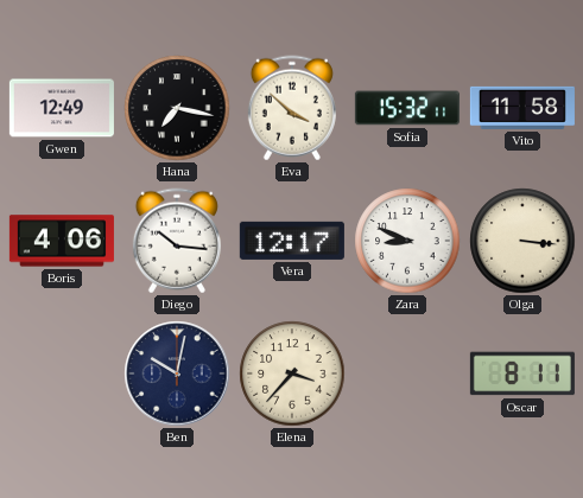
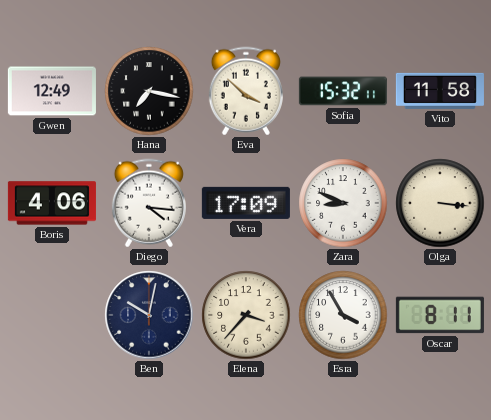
Diego: 10:16 -> 4:16 (149, 203)
Vera: 12:17 -> 17:09 (246, 203)
Esra: none -> 3:55 (343, 315)
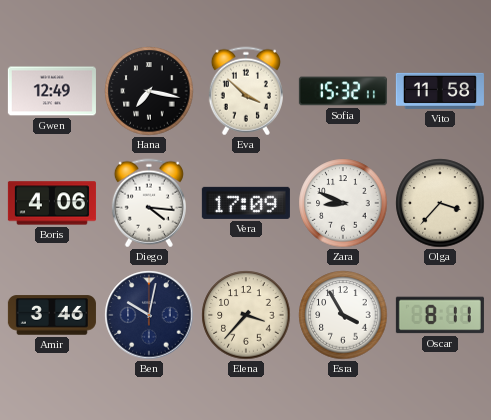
Olga: 3:16 -> 3:37 (440, 203)
Amir: none -> 3:46 (52, 315)
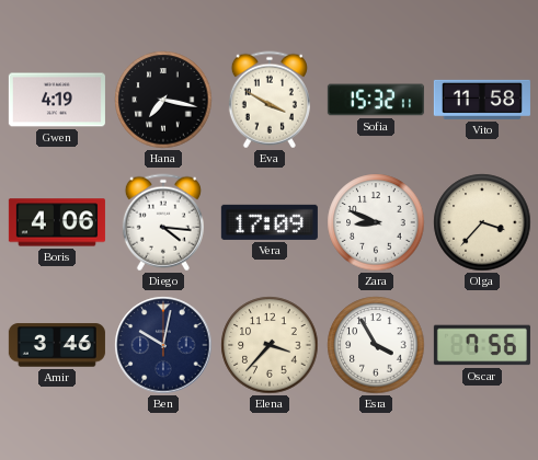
Gwen: 12:49 -> 4:19 (57, 100)
Eva: 3:52 -> 3:50 (270, 100)
Oscar: 8:11 -> 7:56 (482, 345)
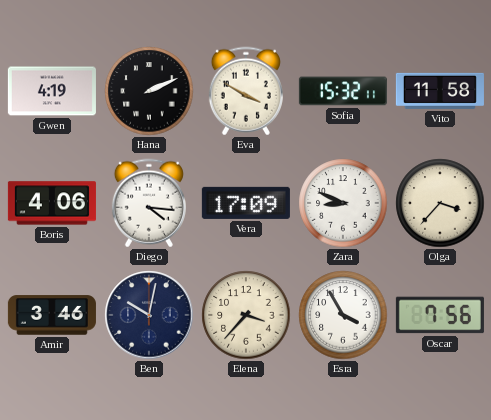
Hana: 7:17 -> 2:11 (149, 91)
